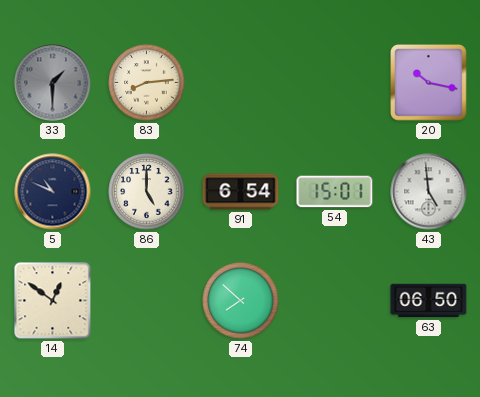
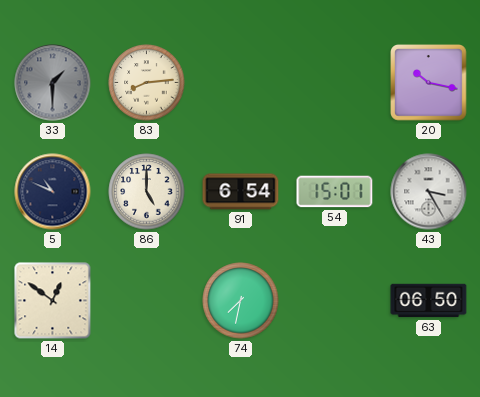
43: 4:59 -> 3:25 (429, 192)
74: 7:52 -> 7:32 (241, 301)
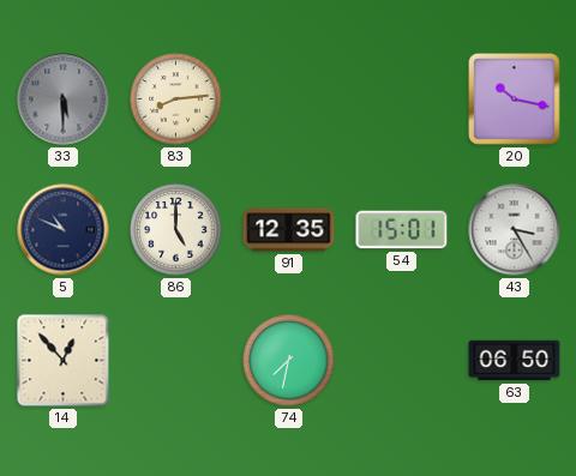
33: 1:30 -> 5:30 (64, 100)
91: 6:54 -> 12:35 (289, 230)
14: 12:51 -> 12:53 (64, 361)
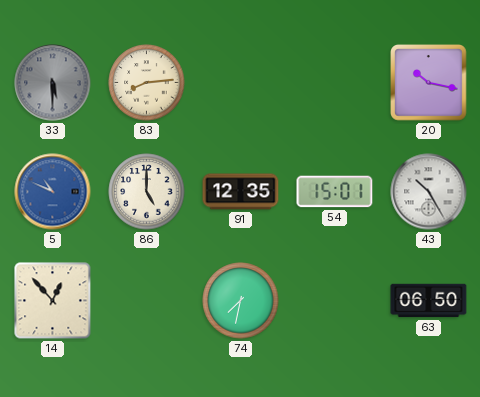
5 dial: navy -> blue (53, 192)
43: 3:25 -> 10:25 (429, 192)
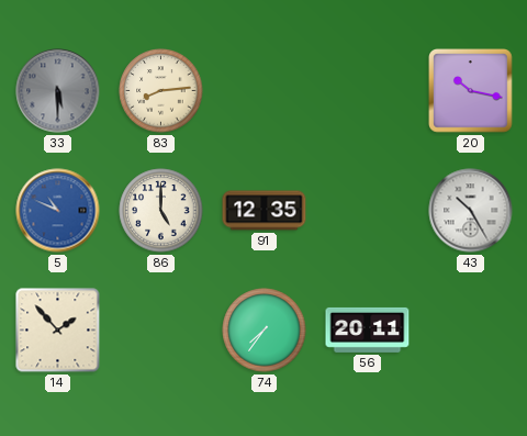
54: 15:01 -> none (335, 192)
14: 12:53 -> 1:53 (58, 331)
74: 7:32 -> 7:36 (265, 331)
56: none -> 20:11 (368, 329)
63: 06:50 -> none (429, 301)
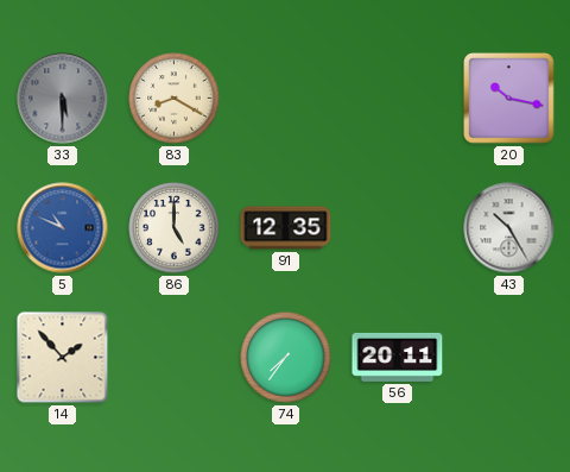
83: 8:14 -> 8:20 (175, 99)
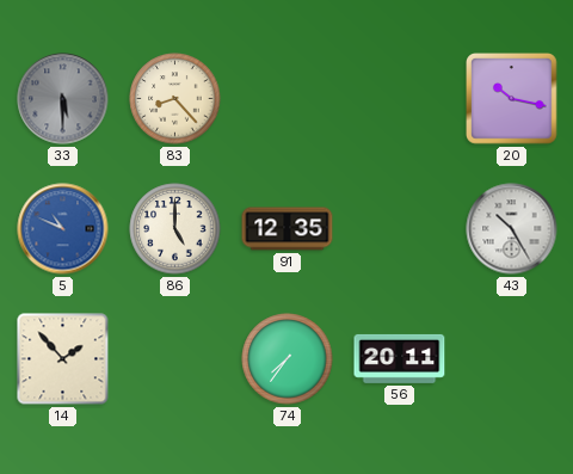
83: 8:20 -> 8:23 (175, 99)
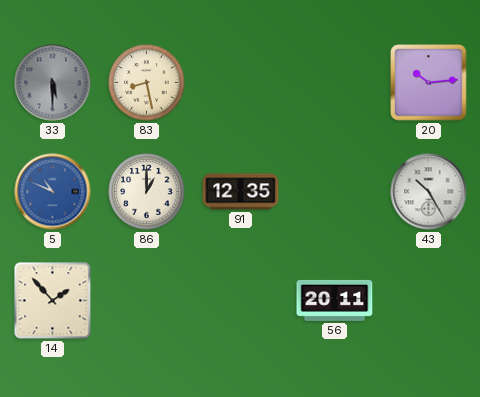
83: 8:23 -> 8:28 (147, 83)
20: 10:17 -> 10:14 (429, 83)
86: 5:00 -> 1:00 (147, 192)
74: 7:36 -> none (288, 359)
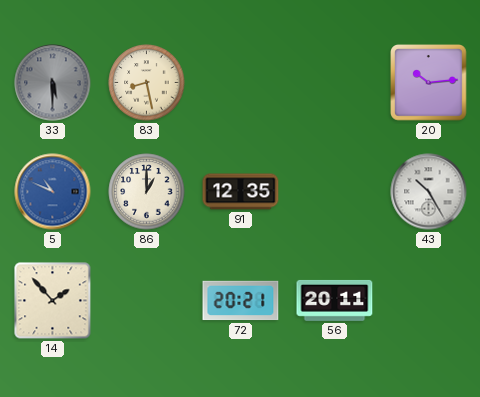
72: none -> 20:21 (241, 301)
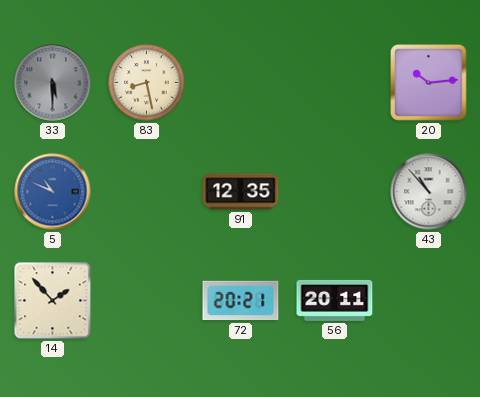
86: 1:00 -> none (147, 192)
43: 10:25 -> 10:53 (429, 192)
